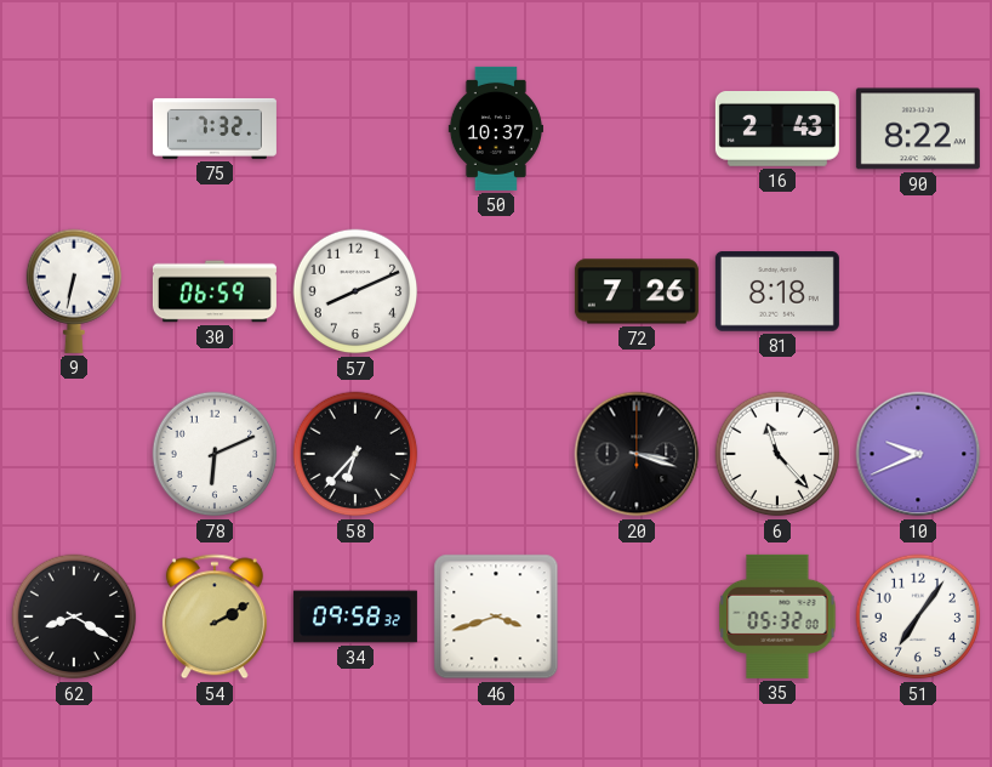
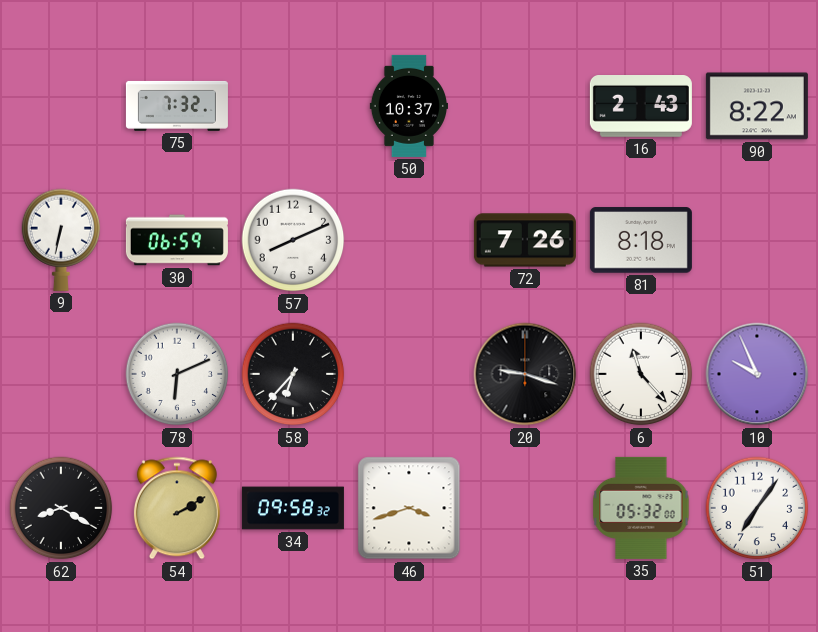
20: 3:18 -> 9:18 (525, 374)
10: 9:41 -> 9:56 (757, 374)
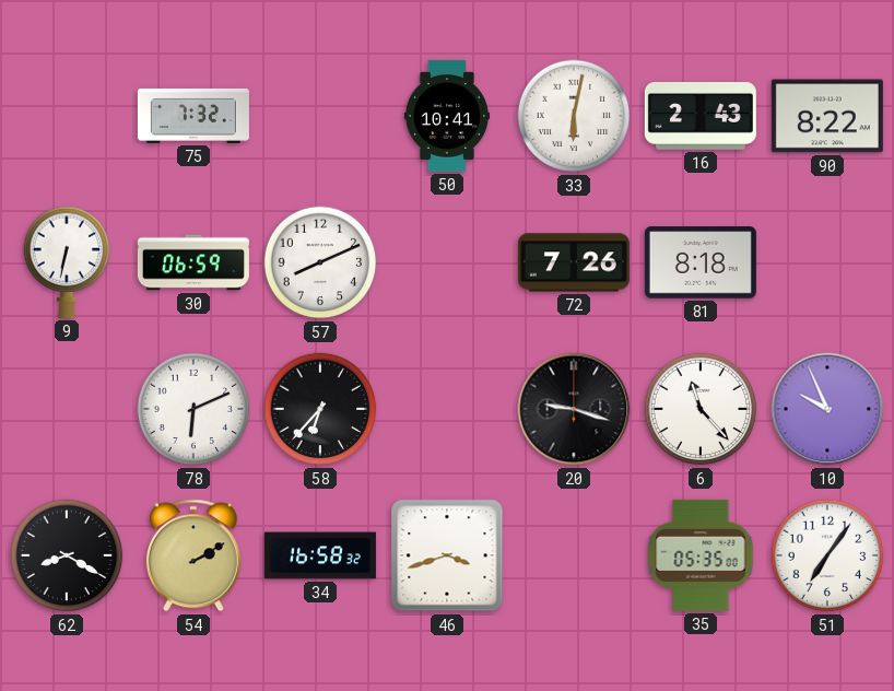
50: 10:37 -> 10:41 (446, 116)
33: none -> 6:02 (574, 116)
34: 09:58 -> 16:58 (320, 555)
35: 05:32 -> 05:35 (701, 555)
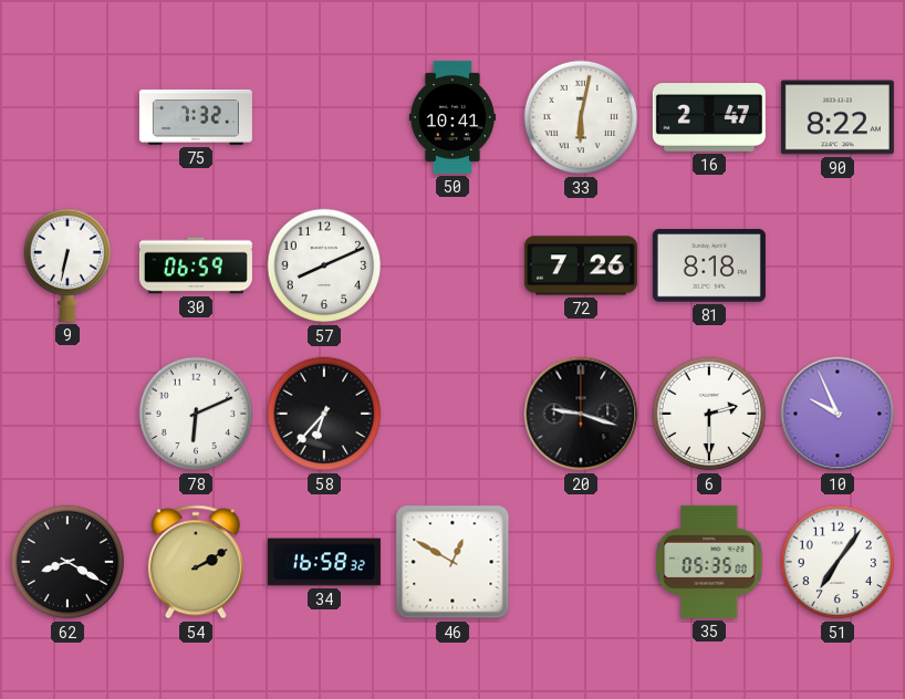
16: 2:43 -> 2:47 (709, 118)
6: 11:23 -> 2:30 (709, 414)
46: 3:42 -> 12:50 (452, 562)
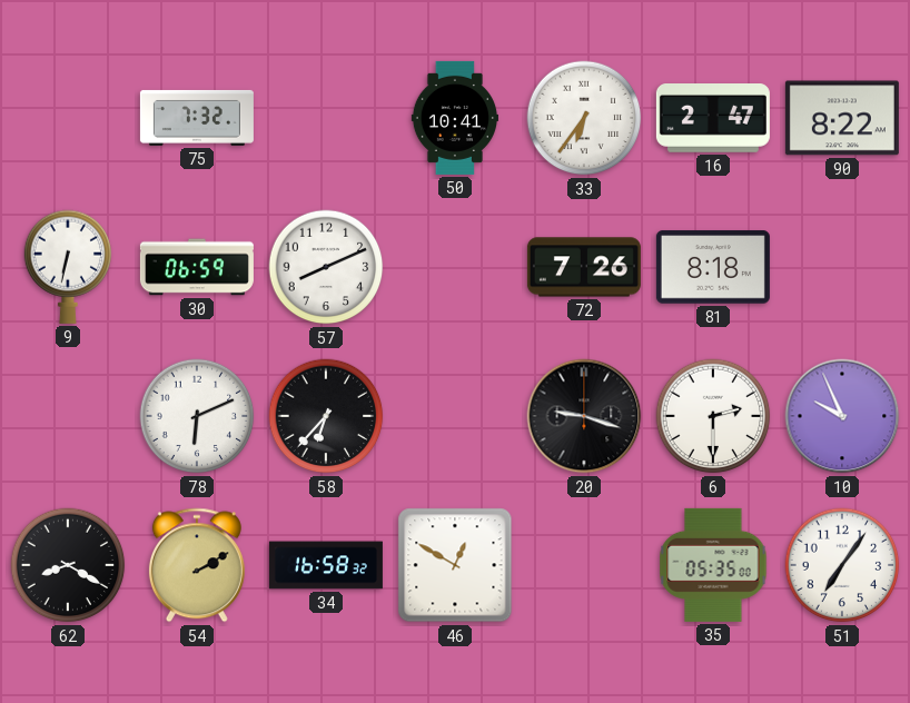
33: 6:02 -> 6:36 (584, 118)
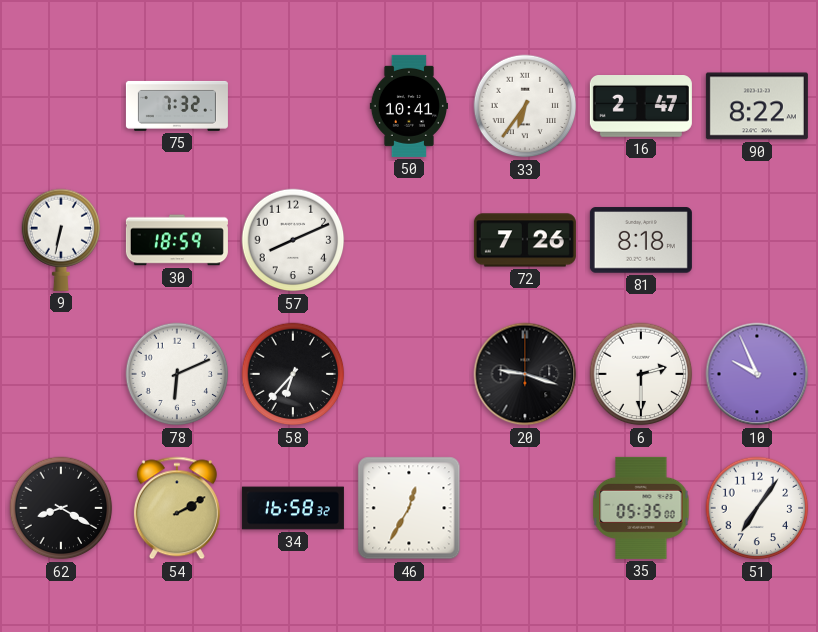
30: 06:59 -> 18:59 (177, 240)
46: 12:50 -> 12:35 (409, 508)
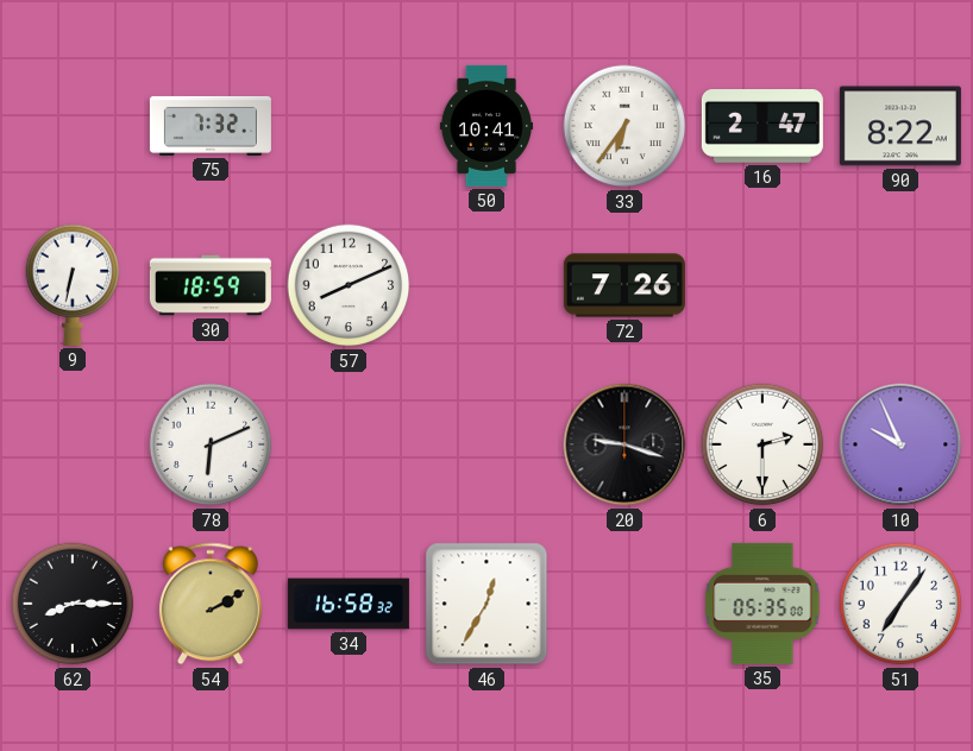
81: 8:18 -> none (641, 240)
58: 6:37 -> none (293, 374)
62: 8:20 -> 8:15 (73, 604)
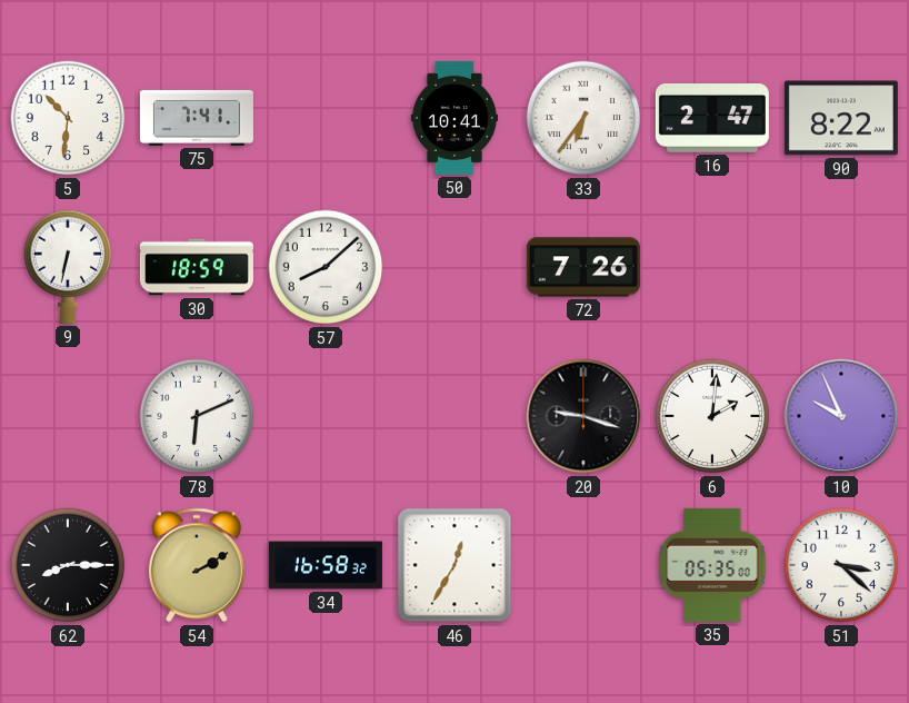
5: none -> 10:31 (68, 118)
75: 7:32 -> 7:41 (197, 118)
57: 8:11 -> 8:08 (326, 267)
6: 2:30 -> 2:01 (712, 416)
51: 7:06 -> 3:22 (841, 565)
